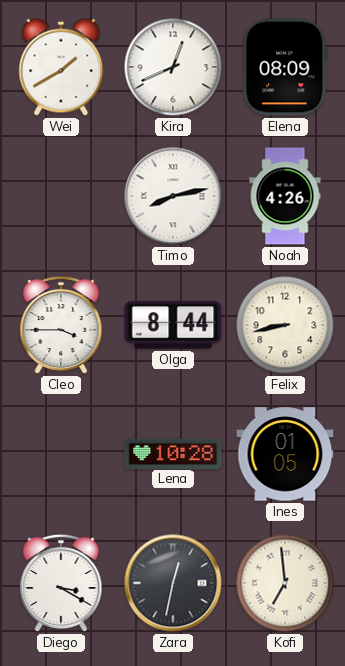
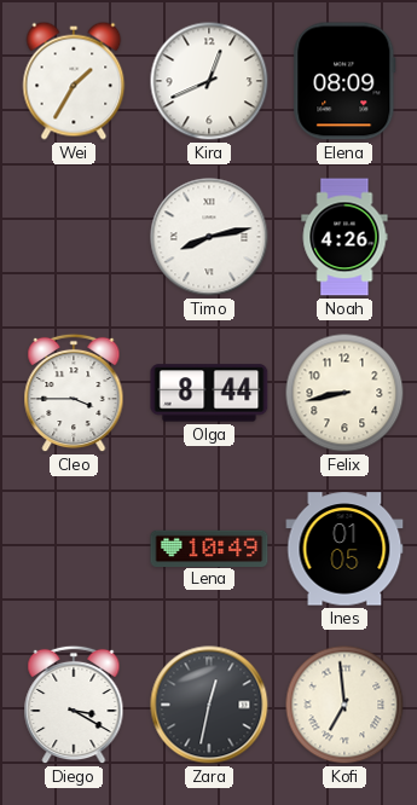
Wei: 1:40 -> 1:35 (74, 81)
Lena: 10:28 -> 10:49 (209, 548)
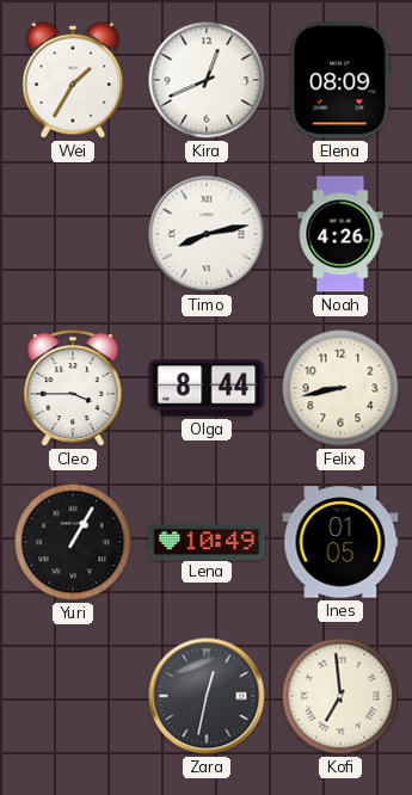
Yuri: none -> 1:05 (73, 542)
Diego: 3:20 -> none (74, 705)
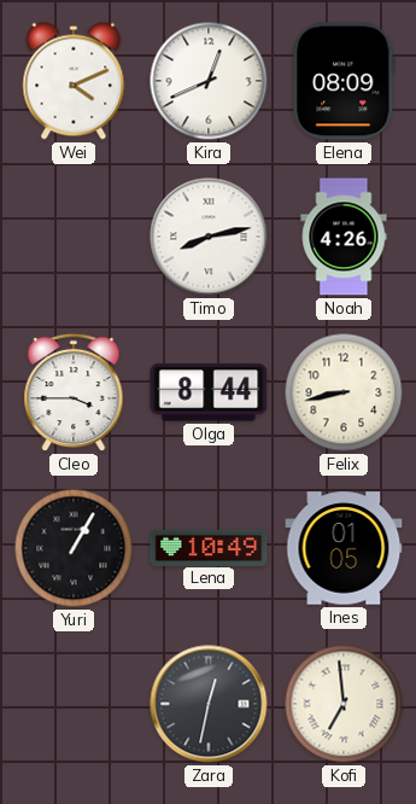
Wei: 1:35 -> 4:11 (74, 81)
